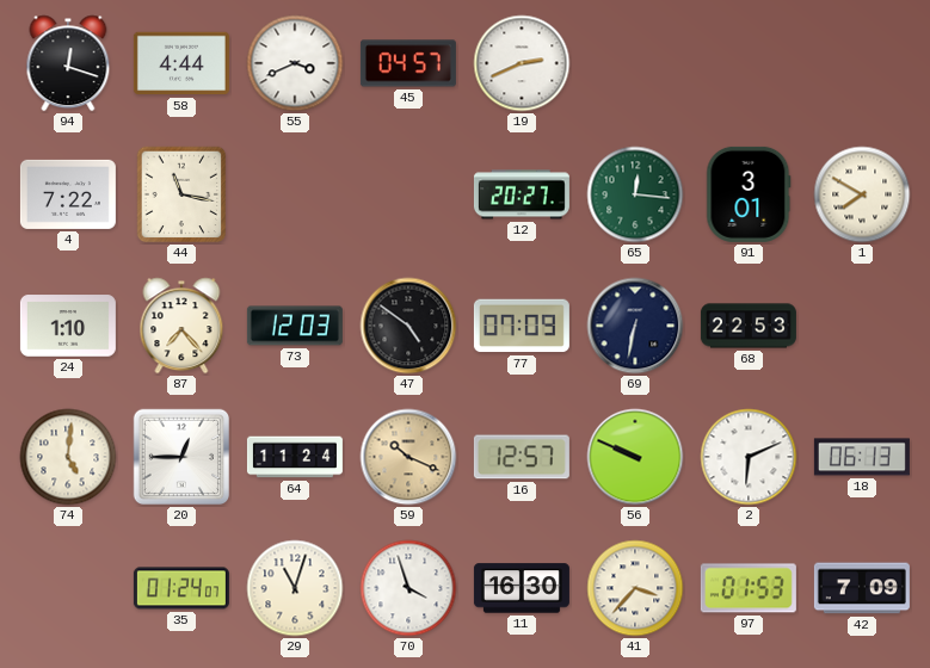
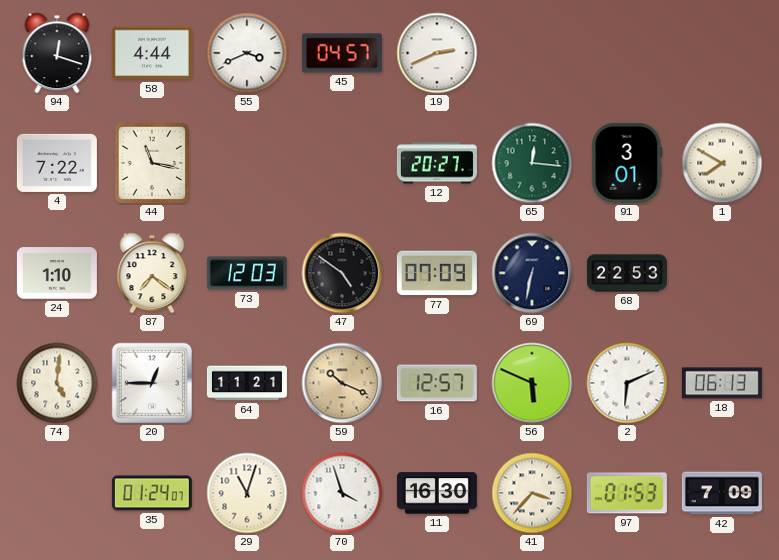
87: 7:23 -> 7:21 (152, 273)
64: 11:24 -> 11:21 (247, 383)
56: 9:49 -> 5:49 (532, 383)
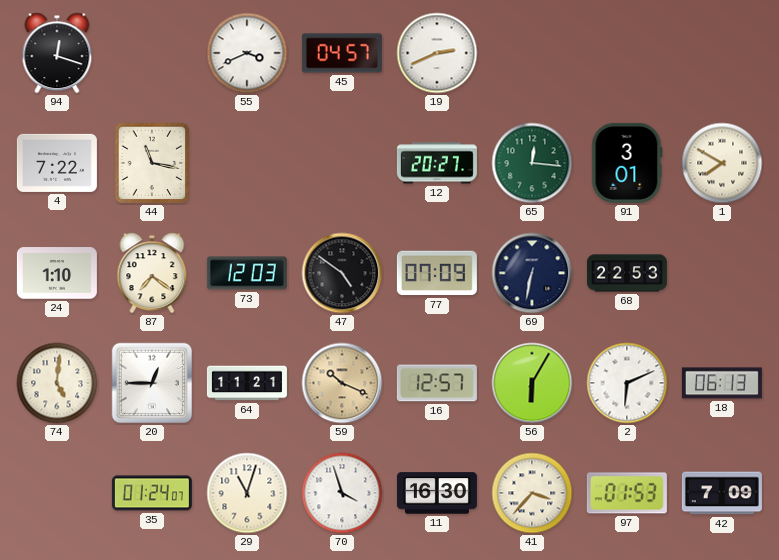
58: 4:44 -> none (152, 53)
56: 5:49 -> 6:05 (532, 383)
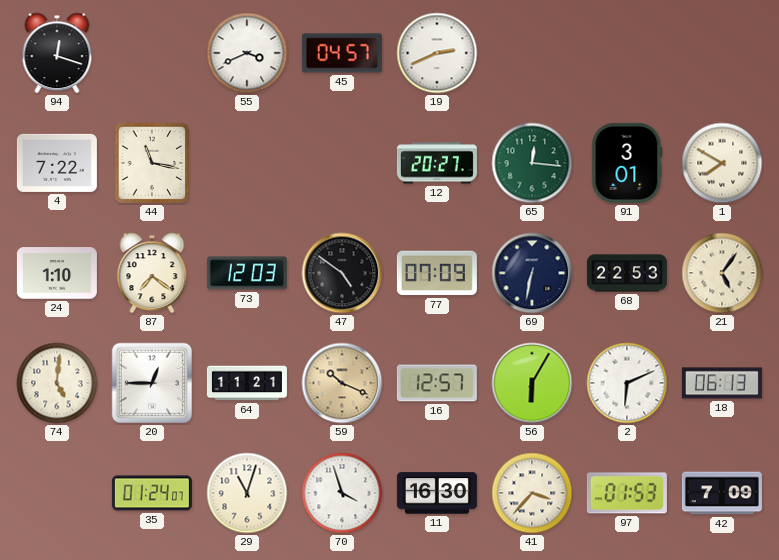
21: none -> 5:06 (722, 273)
